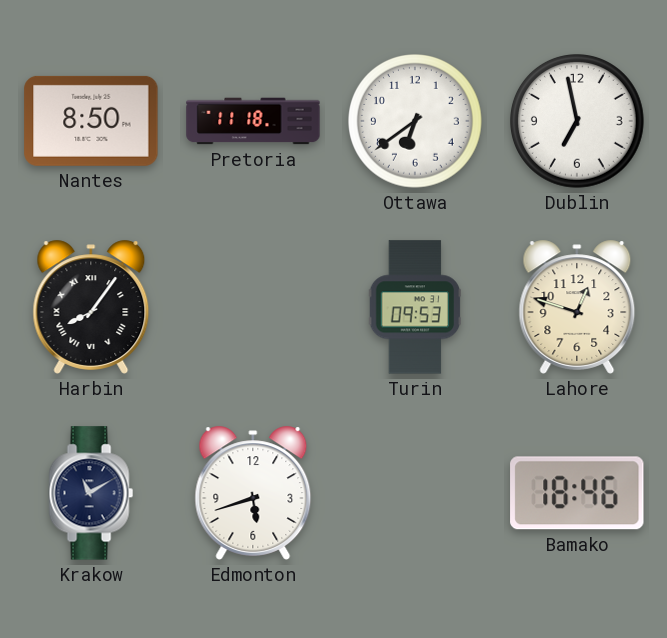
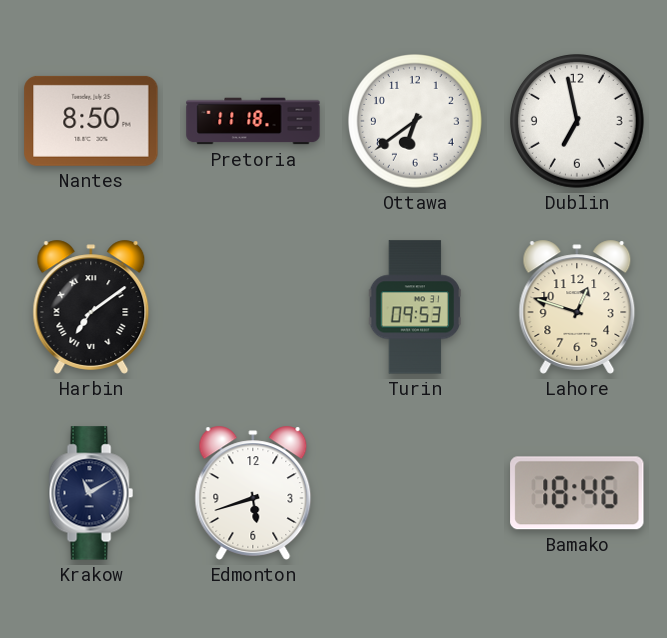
Harbin: 8:06 -> 7:09 (91, 307)
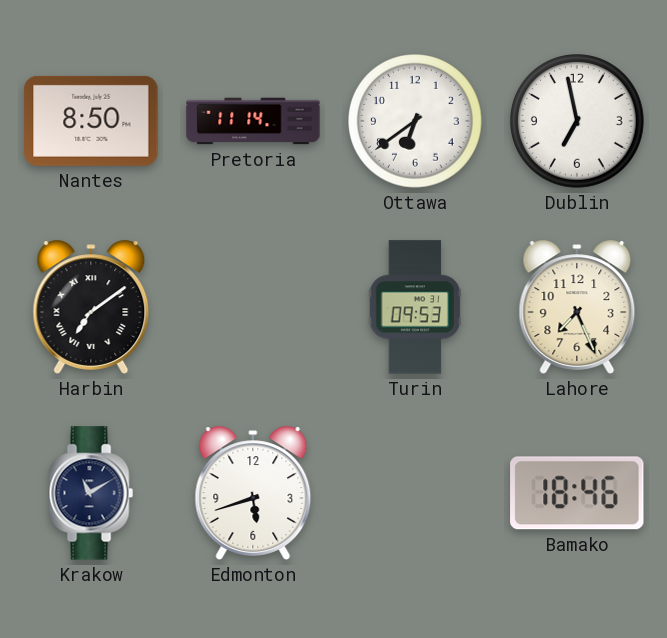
Pretoria: 11:18 -> 11:14 (253, 121)
Lahore: 12:48 -> 7:26 (577, 307)
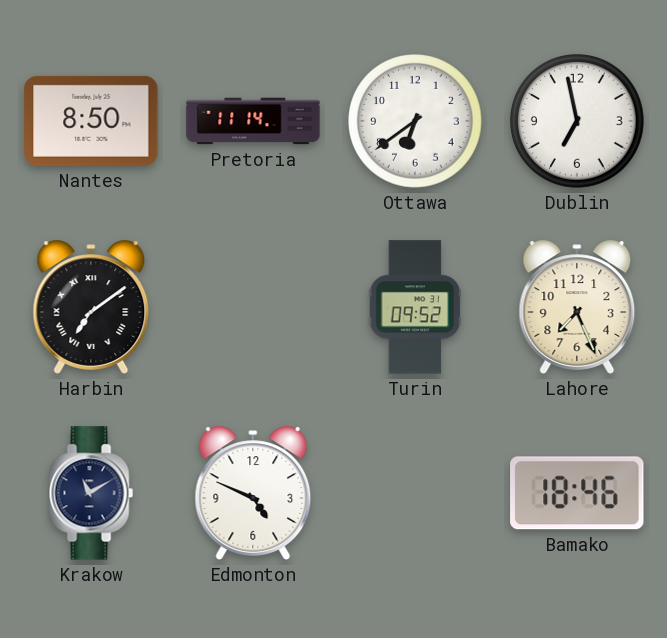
Turin: 09:53 -> 09:52 (415, 307)
Edmonton: 5:42 -> 4:49 (253, 493)
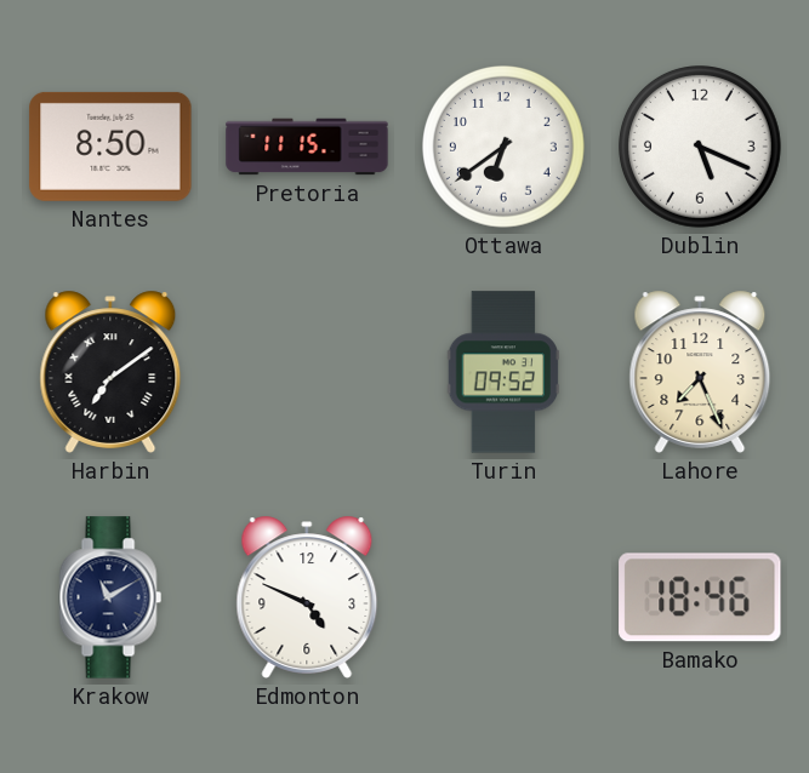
Pretoria: 11:14 -> 11:15 (307, 147)
Dublin: 6:58 -> 5:19 (701, 148)
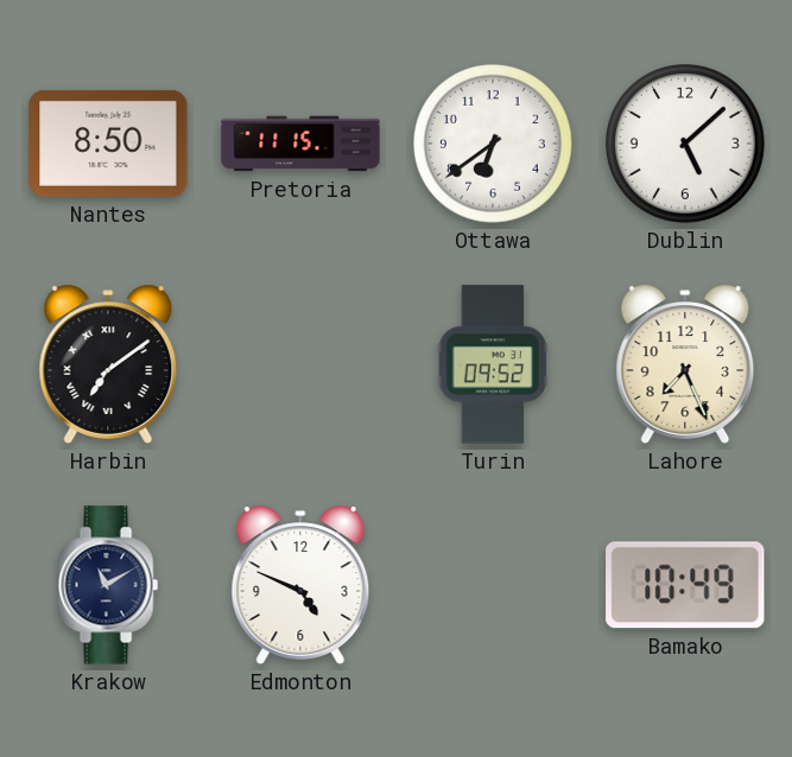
Dublin: 5:19 -> 5:08 (686, 145)
Bamako: 18:46 -> 10:49 (685, 585)
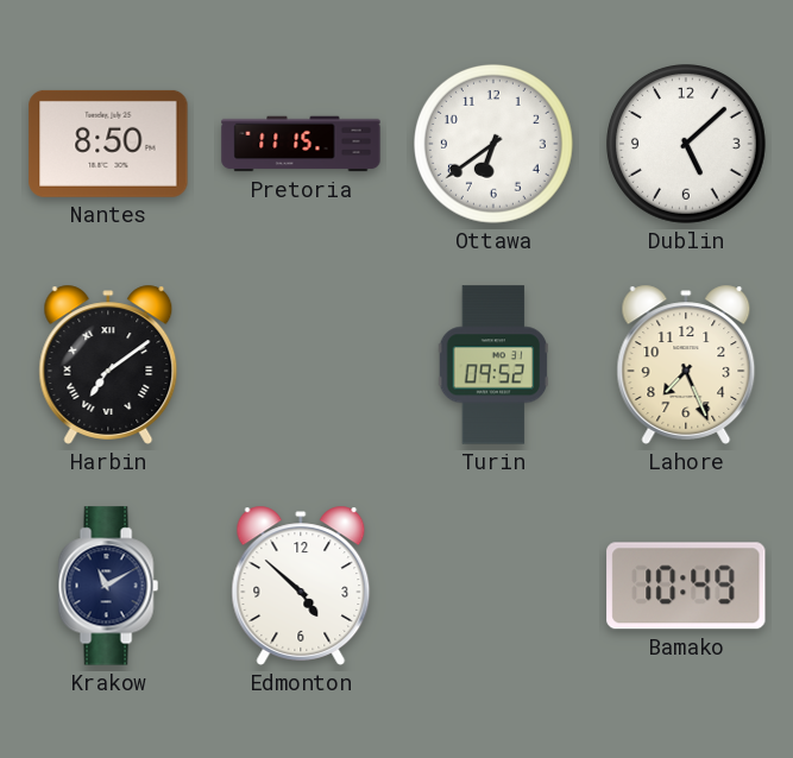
Edmonton: 4:49 -> 4:52 (301, 586)
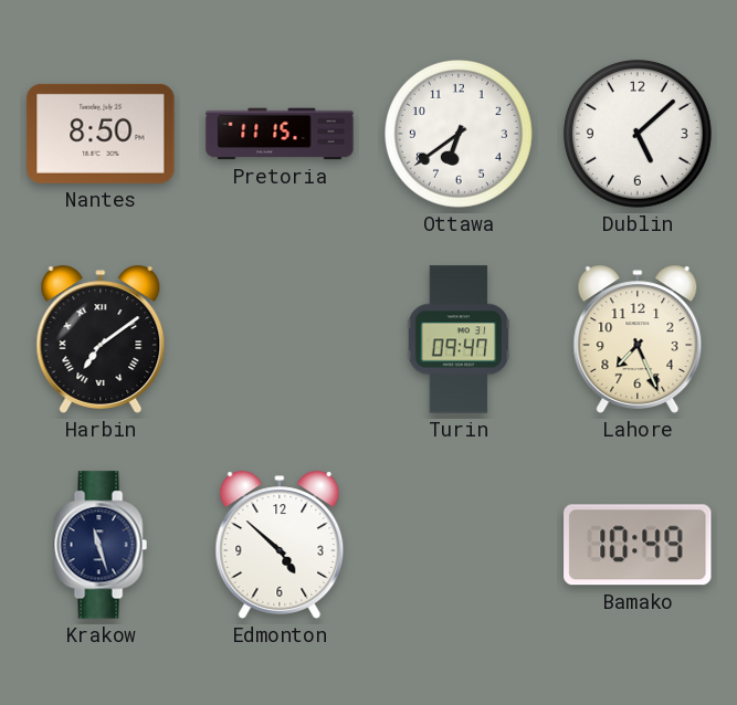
Turin: 09:52 -> 09:47 (459, 339)
Krakow: 11:10 -> 11:27 (101, 545)
